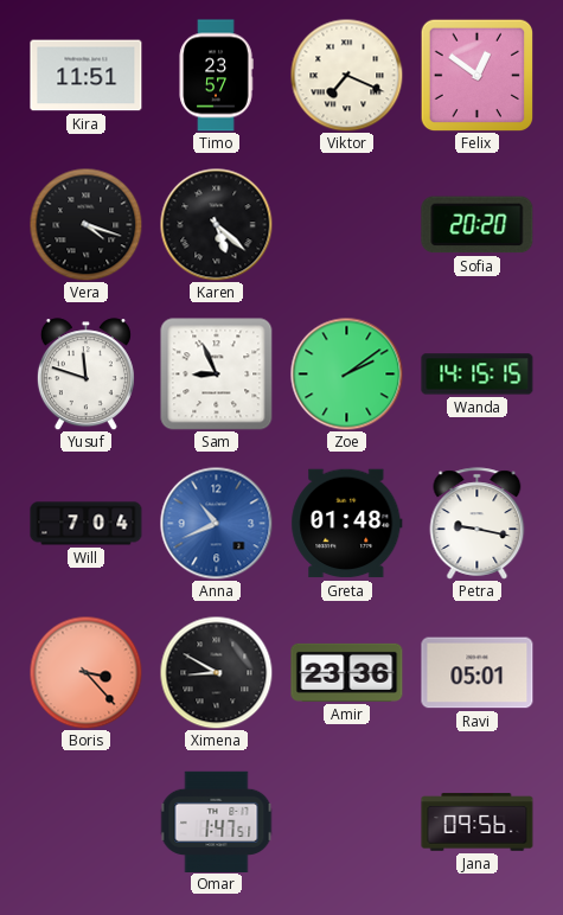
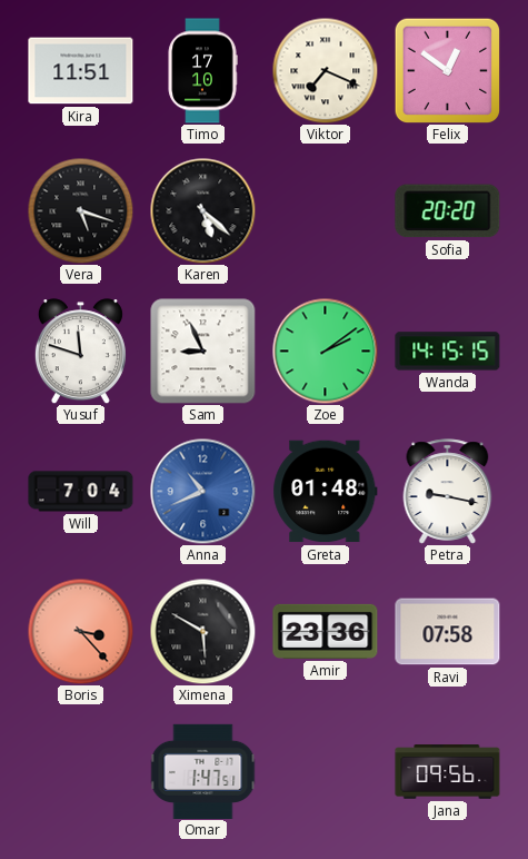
Timo: 23:57 -> 17:10 (202, 71)
Vera: 4:18 -> 5:18 (80, 210)
Ximena: 8:50 -> 5:50 (202, 631)
Ravi: 05:01 -> 07:58 (448, 632)
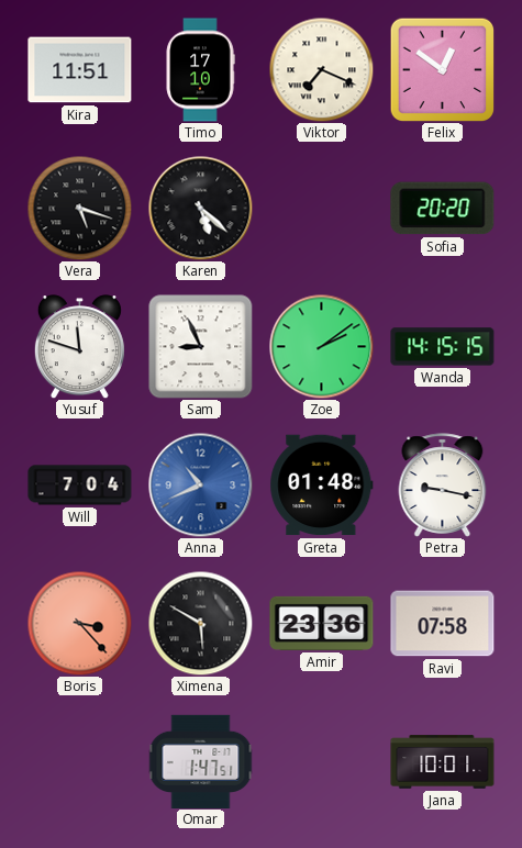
Jana: 09:56 -> 10:01 (443, 762)
